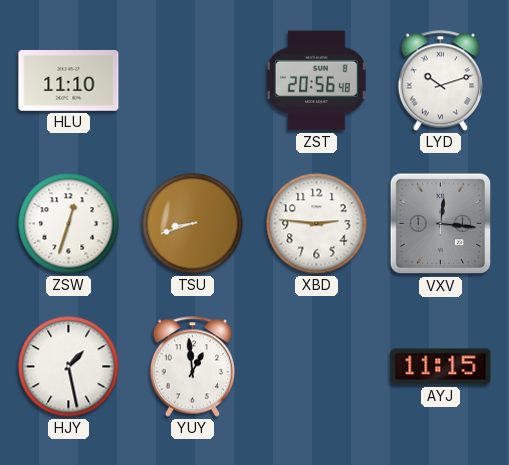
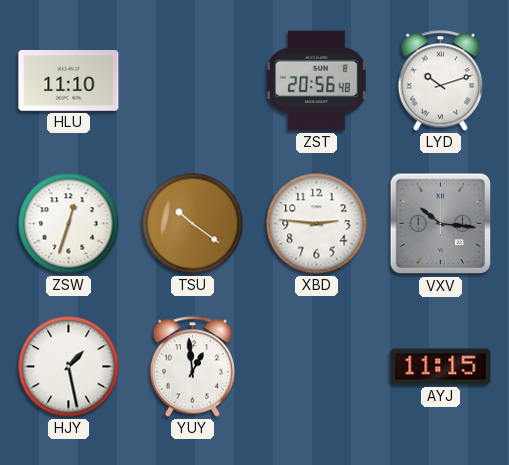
TSU: 8:42 -> 10:21 (193, 224)
VXV: 12:16 -> 10:16 (441, 224)
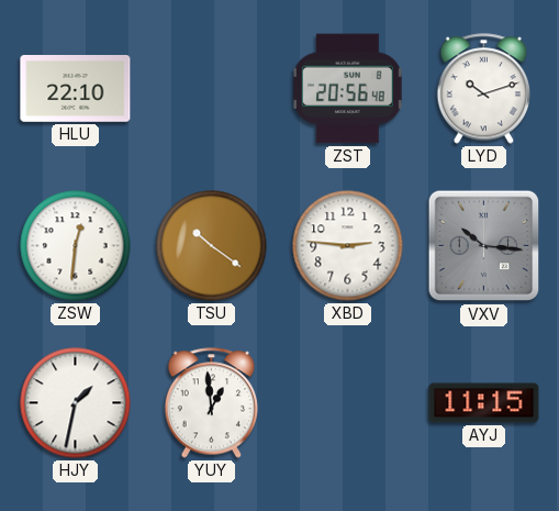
HLU: 11:10 -> 22:10 (76, 89)
ZSW: 12:33 -> 12:31 (76, 246)
HJY: 1:28 -> 1:32 (76, 403)
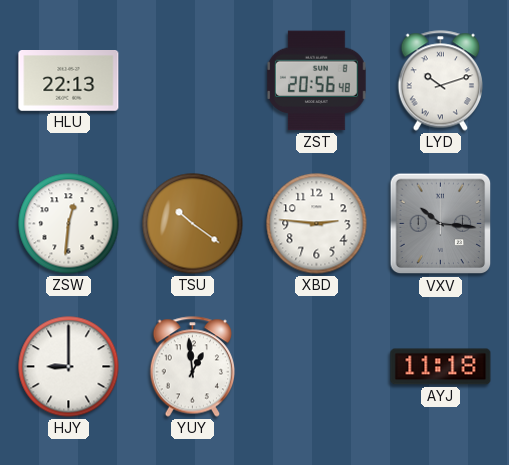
HLU: 22:10 -> 22:13 (69, 81)
HJY: 1:32 -> 9:00 (69, 367)
AYJ: 11:15 -> 11:18 (441, 367)
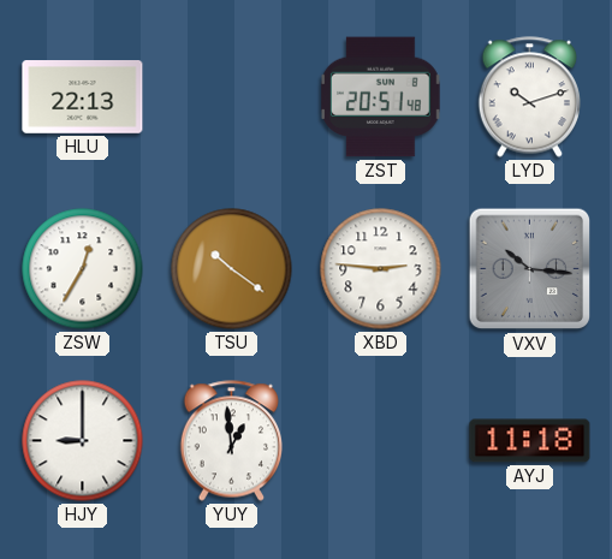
ZST: 20:56 -> 20:51 (381, 97)
ZSW: 12:31 -> 12:35 (83, 269)
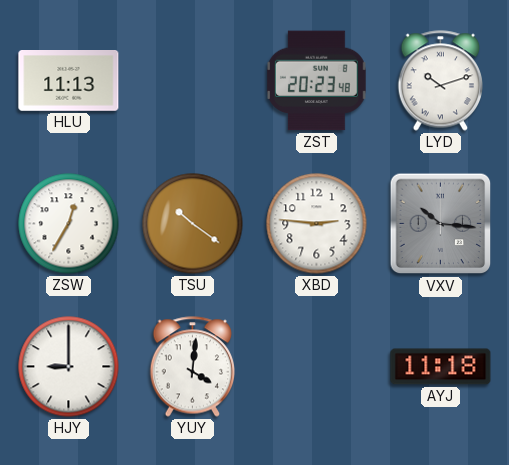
HLU: 22:13 -> 11:13 (69, 81)
ZST: 20:51 -> 20:23 (317, 81)
YUY: 12:59 -> 4:01 (193, 367)
